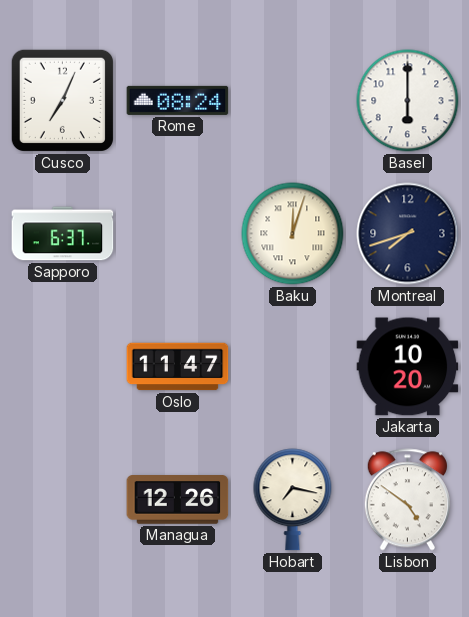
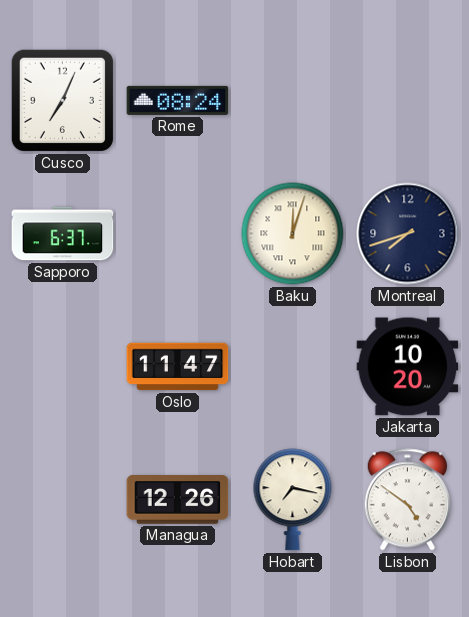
Basel: 6:00 -> none (408, 101)
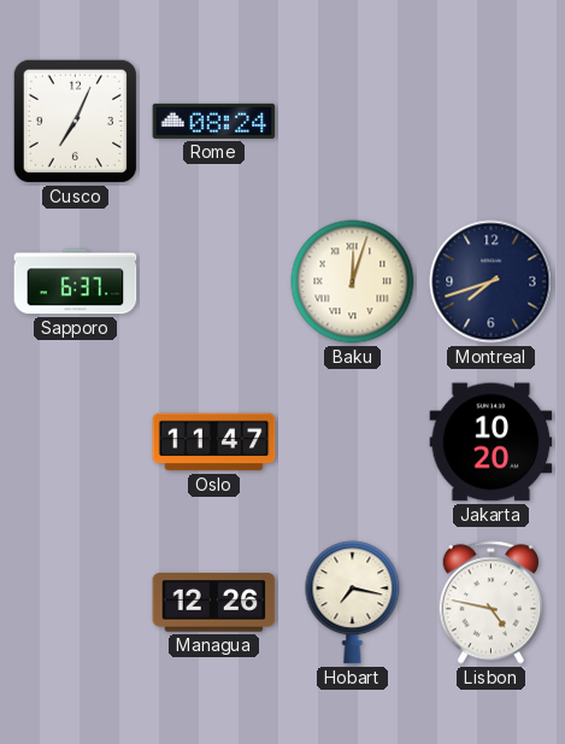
Lisbon: 4:51 -> 4:47 (490, 603)
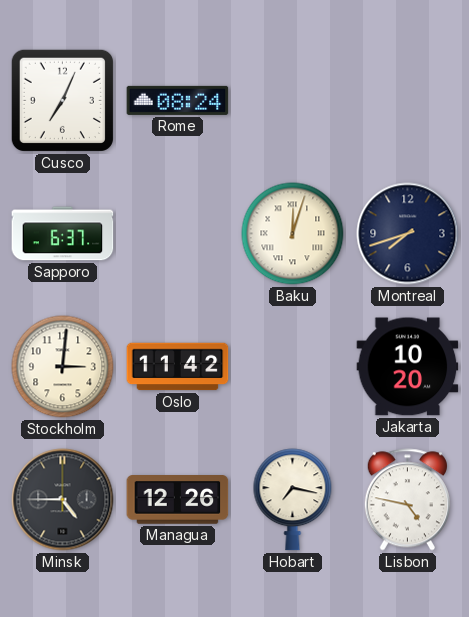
Stockholm: none -> 3:01 (63, 367)
Oslo: 11:47 -> 11:42 (178, 367)
Minsk: none -> 4:45 (63, 500)
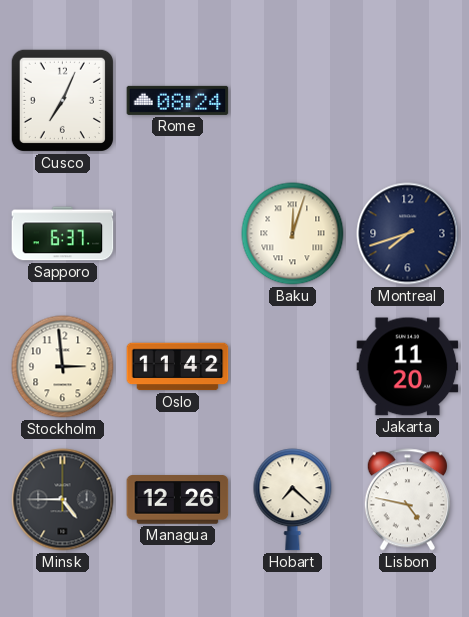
Stockholm: 3:01 -> 2:59 (63, 367)
Jakarta: 10:20 -> 11:20 (408, 367)
Hobart: 7:17 -> 7:22 (293, 500)
